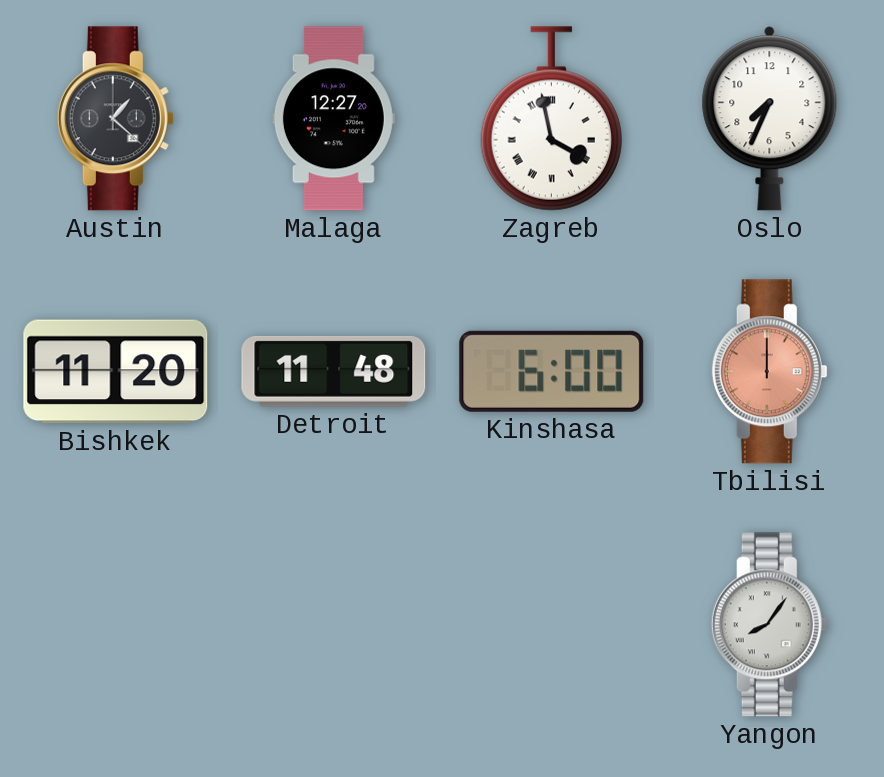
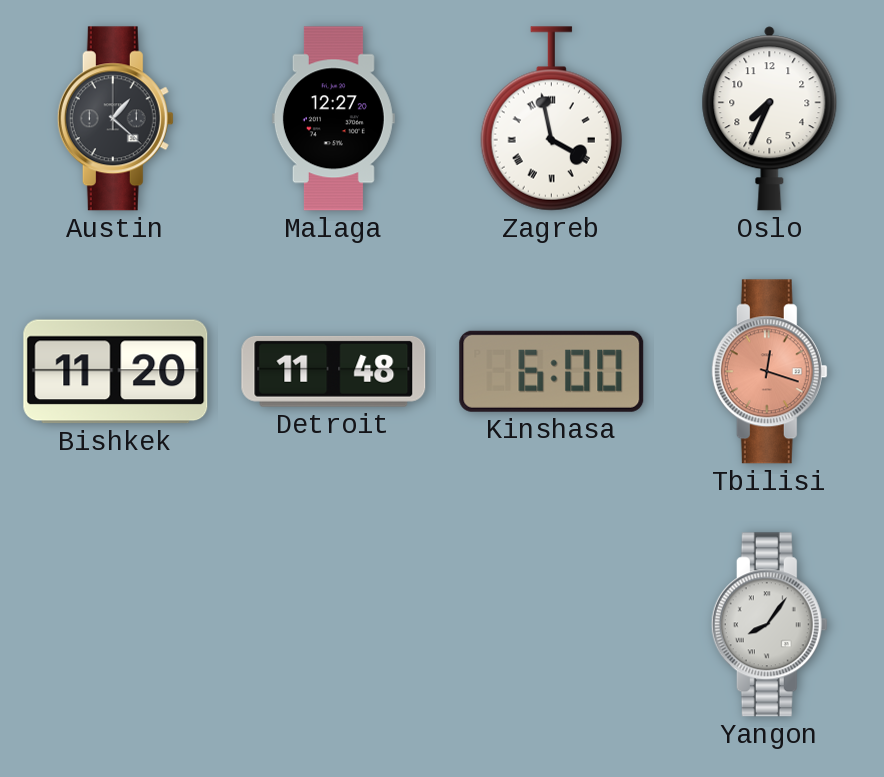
Tbilisi: 12:00 -> 12:18 (769, 372)
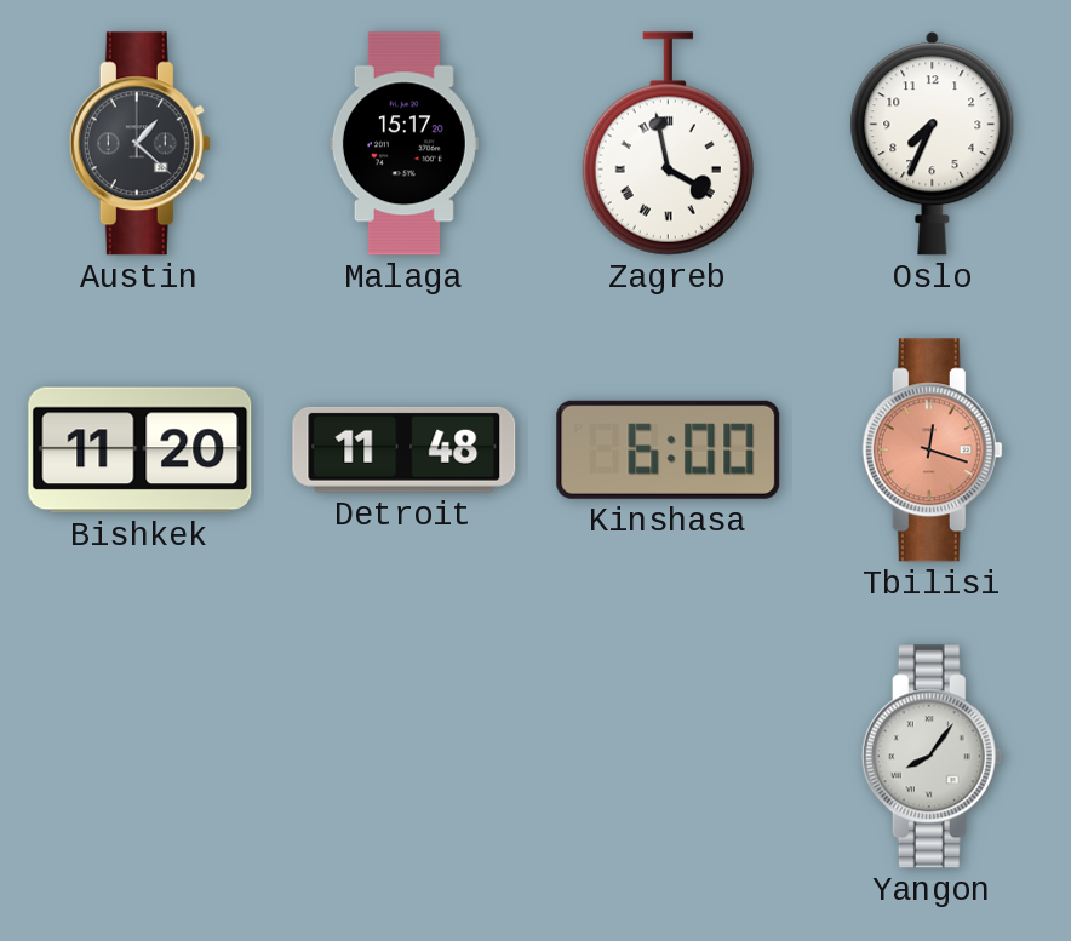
Malaga: 12:27 -> 15:17 (403, 144)
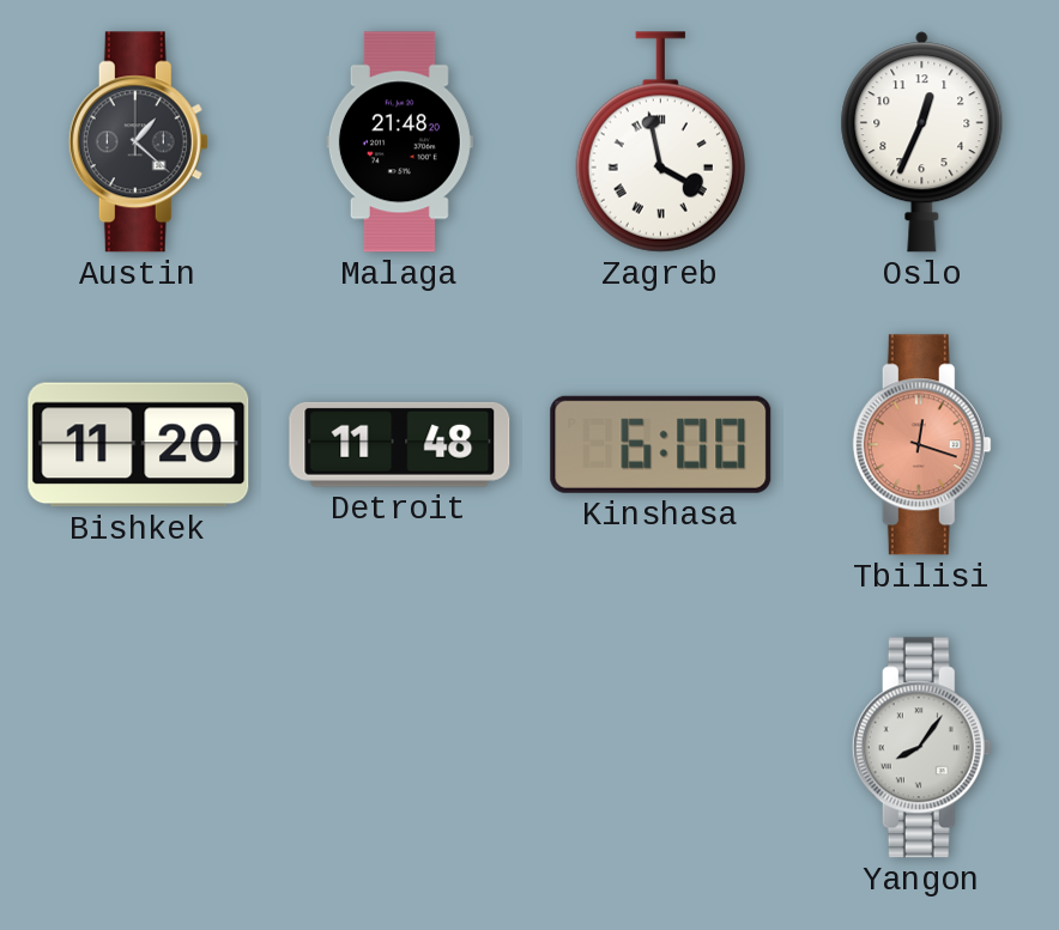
Malaga: 15:17 -> 21:48 (399, 142)
Oslo: 7:34 -> 12:34 (922, 142)
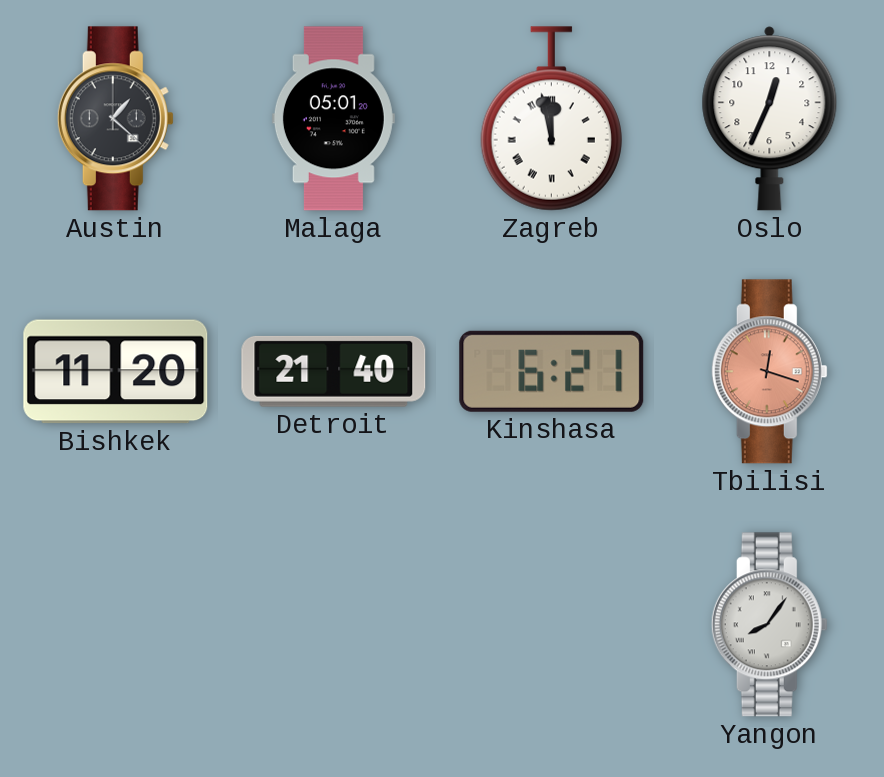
Malaga: 21:48 -> 05:01 (333, 119)
Zagreb: 3:58 -> 11:58 (551, 119)
Detroit: 11:48 -> 21:40 (334, 371)
Kinshasa: 6:00 -> 6:21 (552, 371)
